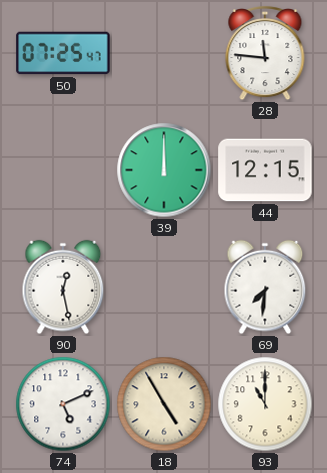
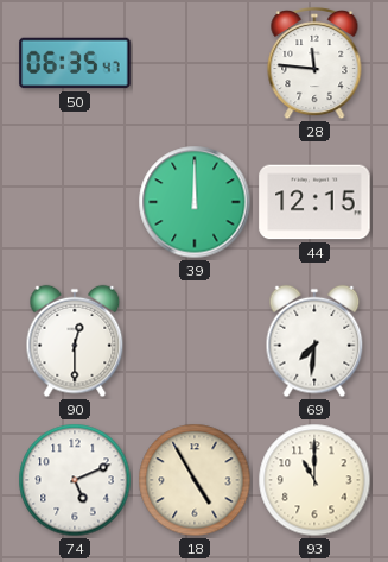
50: 07:25 -> 06:35 (75, 63)
90: 12:28 -> 12:30 (75, 341)
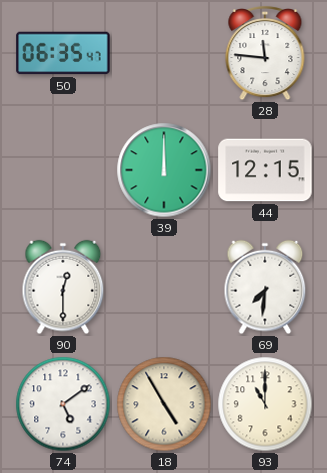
74: 5:11 -> 5:09 (63, 404)
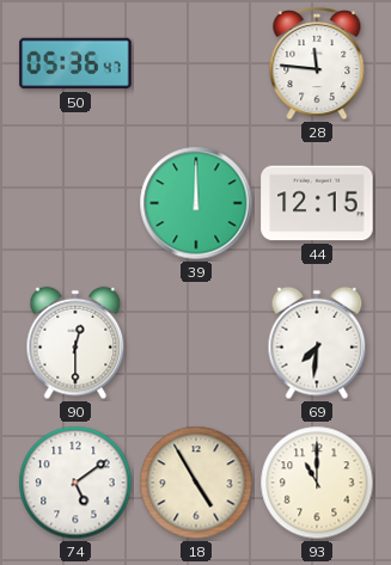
50: 06:35 -> 05:36 (75, 63)
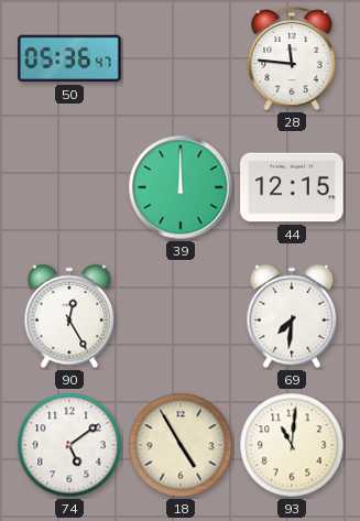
90: 12:30 -> 12:25 (69, 316)
93: 11:00 -> 11:01 (292, 445)
